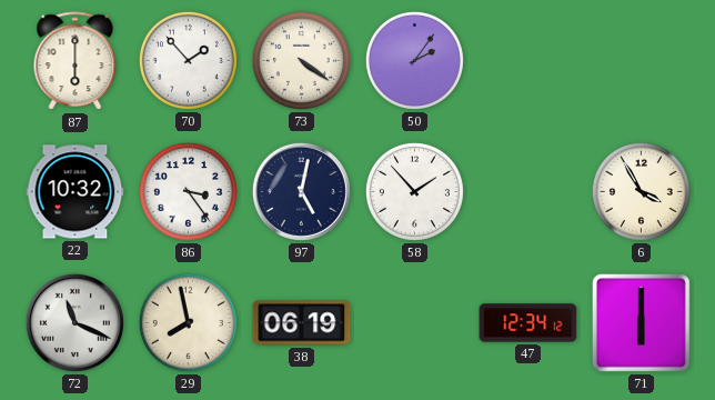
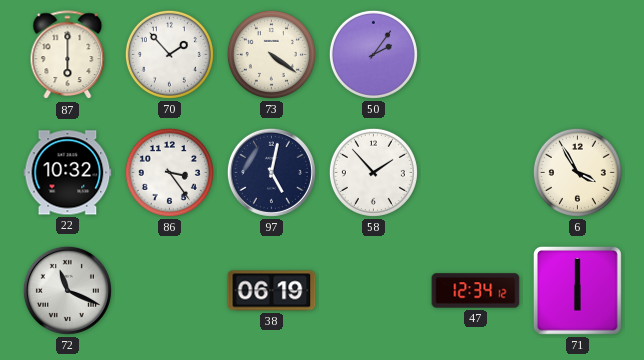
29: 7:58 -> none (188, 322)
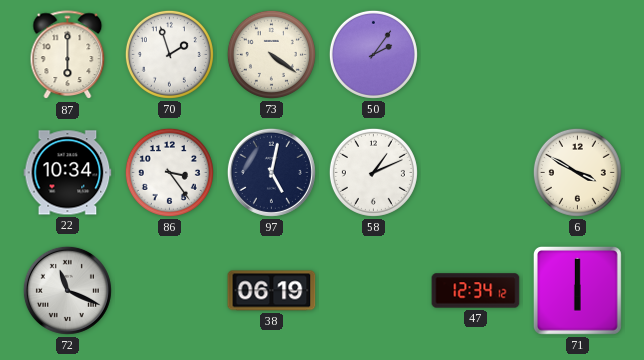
70: 1:53 -> 1:57 (169, 54)
22: 10:32 -> 10:34 (68, 173)
58: 1:53 -> 1:11 (373, 172)
6: 3:55 -> 3:50 (577, 172)
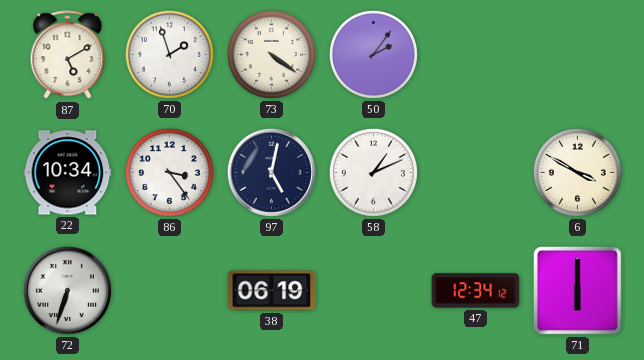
87: 6:00 -> 5:10 (68, 55)
72: 11:19 -> 6:33 (67, 290)
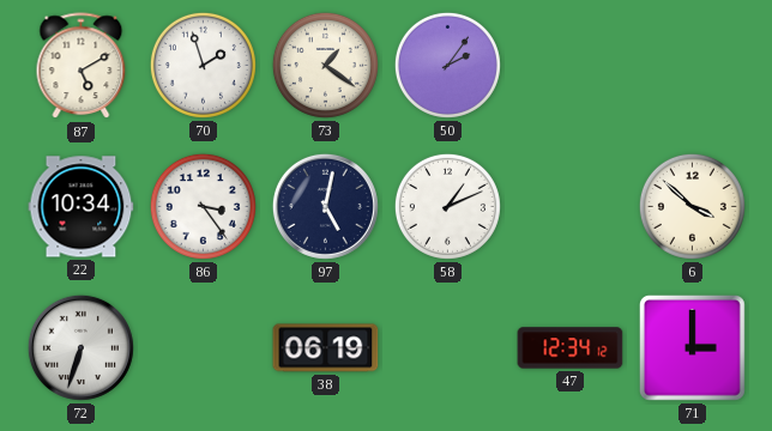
73: 4:21 -> 1:21 (325, 65)
6: 3:50 -> 3:52 (692, 206)
71: 6:00 -> 3:00 (692, 347)
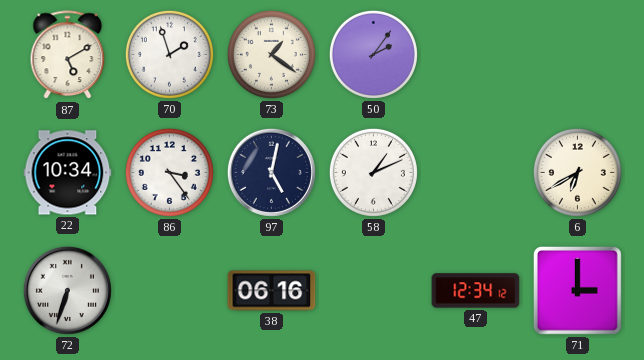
6: 3:52 -> 6:40 (577, 172)
38: 06:19 -> 06:16 (272, 291)
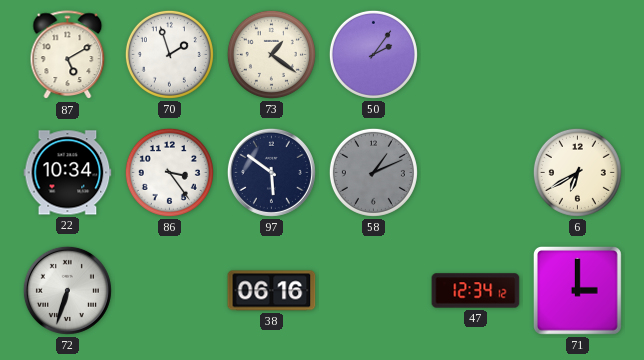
97: 5:02 -> 5:51 (271, 172)
58 dial: white -> grey (373, 172)
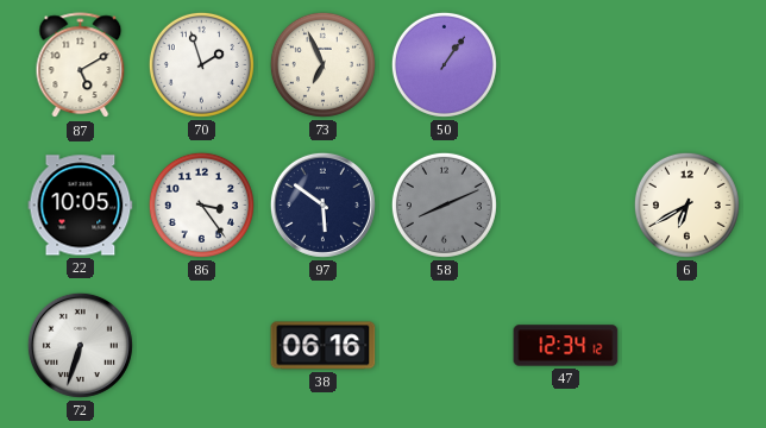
73: 1:21 -> 6:56 (322, 64)
50: 2:06 -> 1:06 (444, 64)
22: 10:34 -> 10:05 (81, 206)
58: 1:11 -> 8:11 (444, 204)
71: 3:00 -> none (577, 290)
